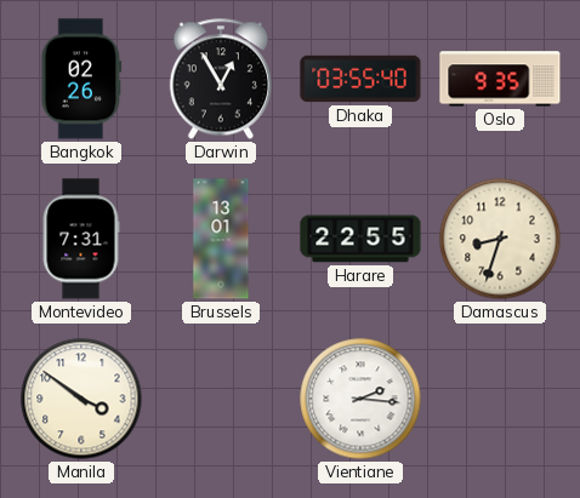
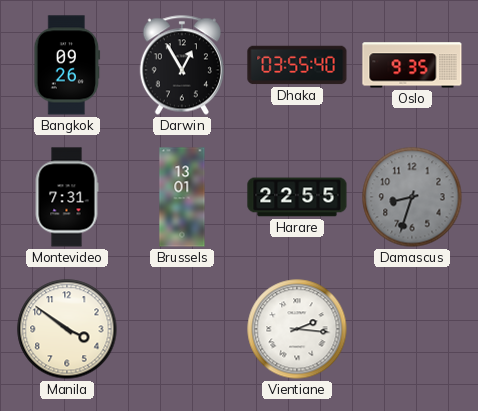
Bangkok: 02:26 -> 09:26 (67, 65)
Damascus dial: cream -> grey (412, 197)
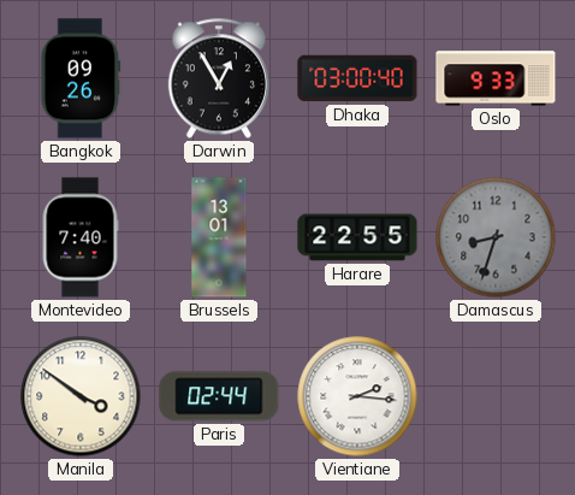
Dhaka: 03:55 -> 03:00 (357, 78)
Oslo: 9:35 -> 9:33 (496, 78)
Montevideo: 7:31 -> 7:40 (81, 237)
Paris: none -> 02:44 (219, 396)
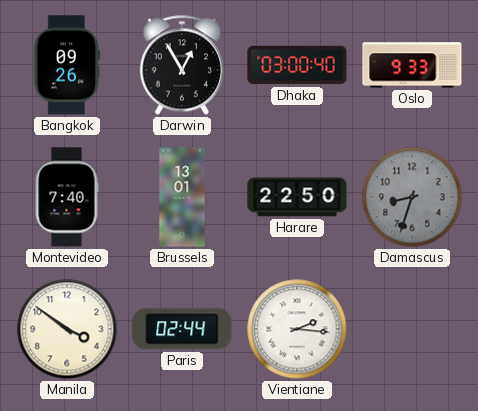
Harare: 22:55 -> 22:50 (297, 197)
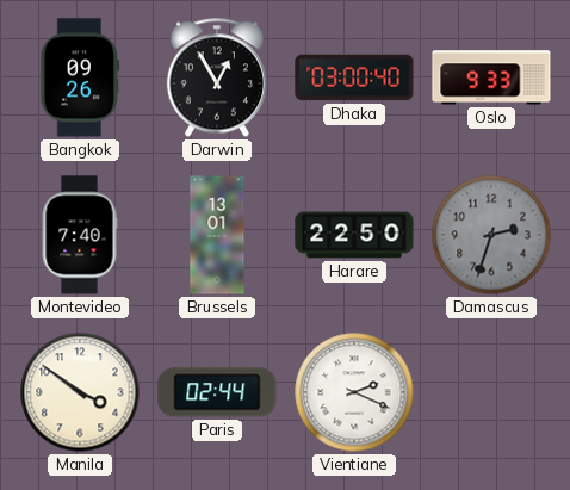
Damascus: 8:33 -> 2:33 (491, 235)
Vientiane: 2:16 -> 2:19 (354, 392)
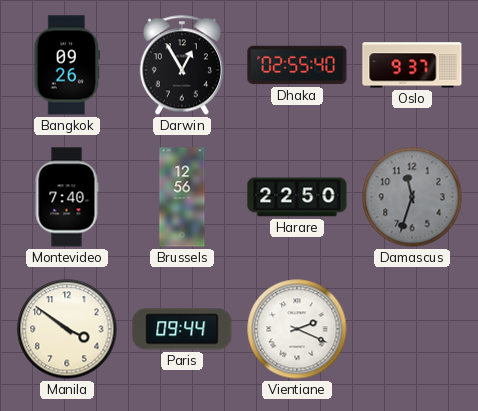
Dhaka: 03:00 -> 02:55 (297, 65)
Oslo: 9:33 -> 9:37 (412, 65)
Brussels: 13:01 -> 12:56 (182, 197)
Damascus: 2:33 -> 11:33 (412, 197)
Paris: 02:44 -> 09:44 (182, 329)
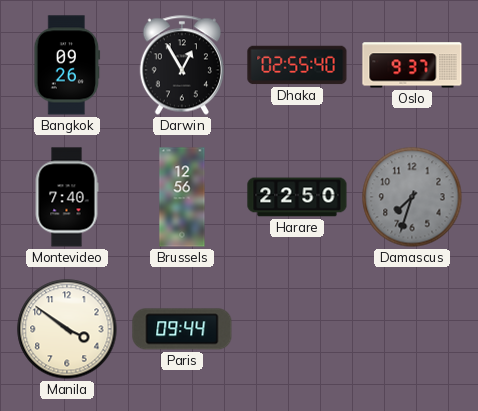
Damascus: 11:33 -> 7:33 (412, 197)
Vientiane: 2:19 -> none (297, 329)
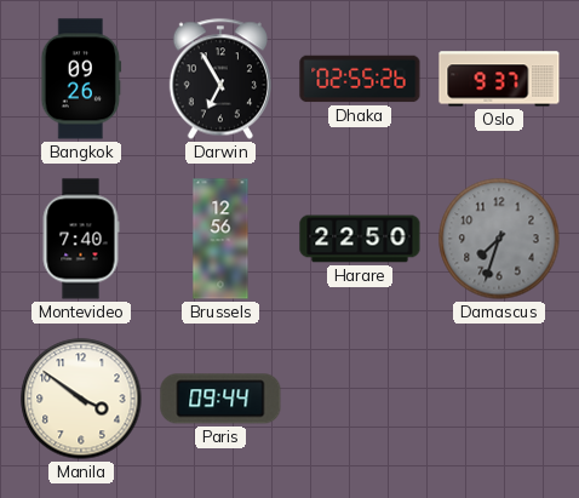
Darwin: 12:55 -> 6:55 (220, 79)
Dhaka: 02:55:40 -> 02:55:26 (360, 79)
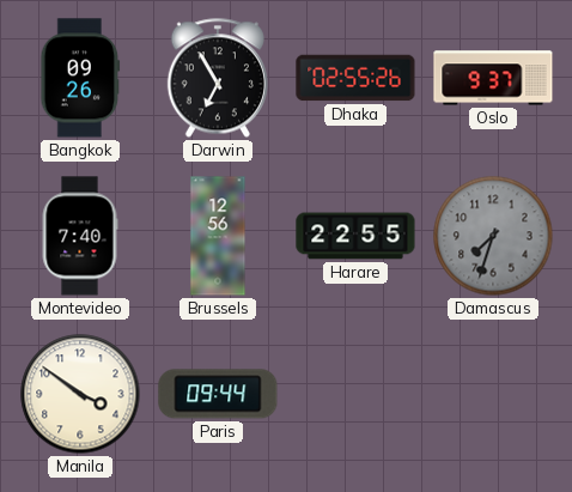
Harare: 22:50 -> 22:55 (355, 236)
